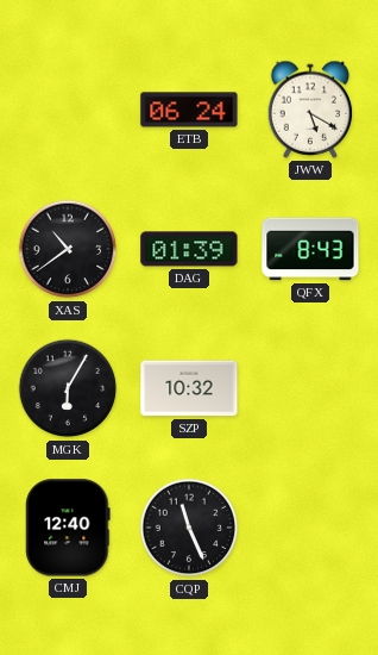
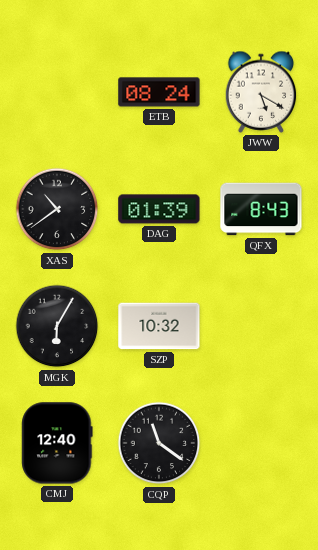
ETB: 06:24 -> 08:24 (159, 92)
CQP: 11:26 -> 11:21 (159, 443)
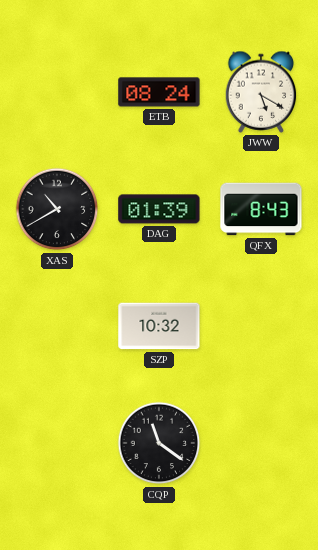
XAS: 10:39 -> 10:40 (57, 209)
MGK: 6:05 -> none (57, 326)
CMJ: 12:40 -> none (57, 443)
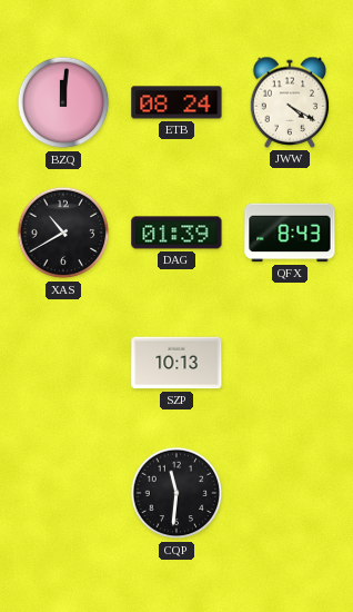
BZQ: none -> 12:01 (63, 102)
JWW: 5:20 -> 4:20 (290, 102)
SZP: 10:32 -> 10:13 (176, 363)
CQP: 11:21 -> 11:31 (176, 493)
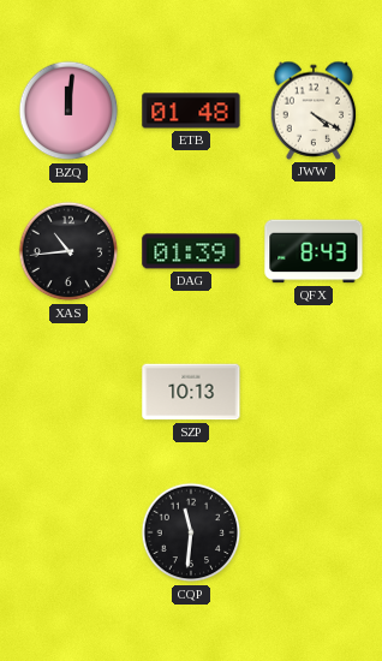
ETB: 08:24 -> 01:48 (191, 111)
XAS: 10:40 -> 10:44 (68, 251)
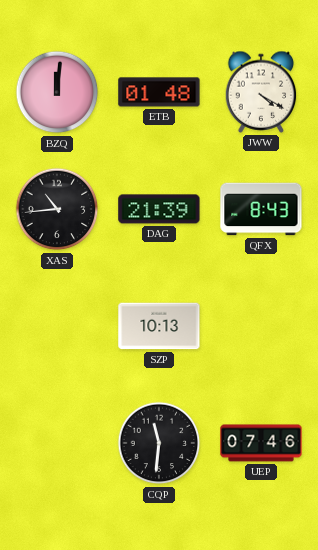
DAG: 01:39 -> 21:39 (159, 209)
UEP: none -> 07:46 (261, 443)
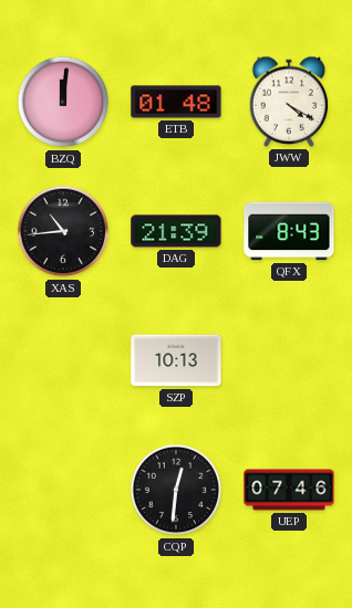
CQP: 11:31 -> 12:31 (176, 490)
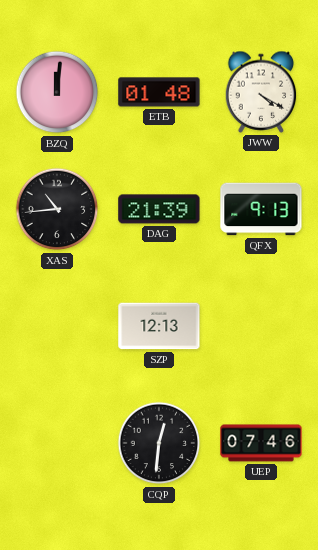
QFX: 8:43 -> 9:13 (261, 209)
SZP: 10:13 -> 12:13 (159, 326)
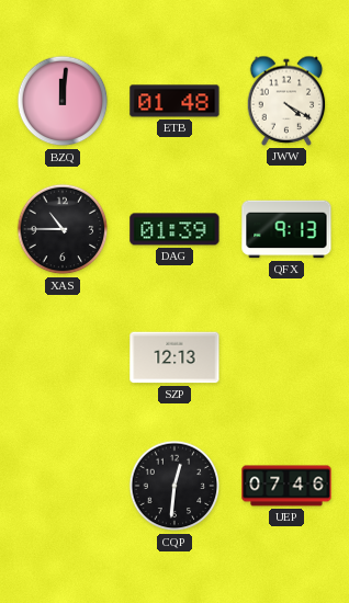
XAS: 10:44 -> 10:45 (63, 229)
DAG: 21:39 -> 01:39 (174, 229)
